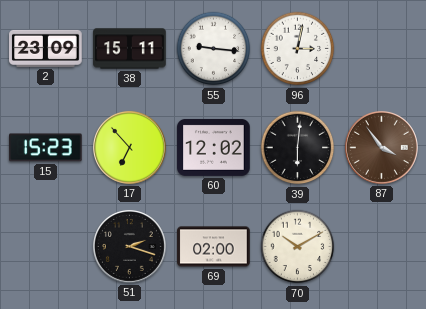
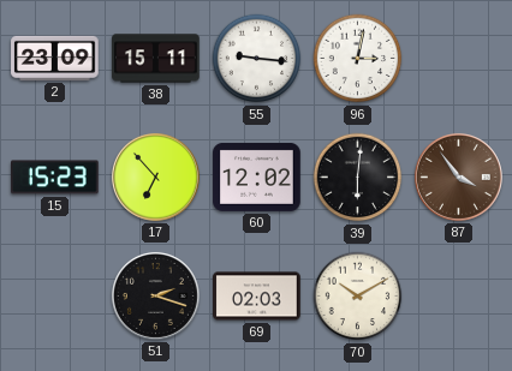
69: 02:00 -> 02:03 (257, 297)
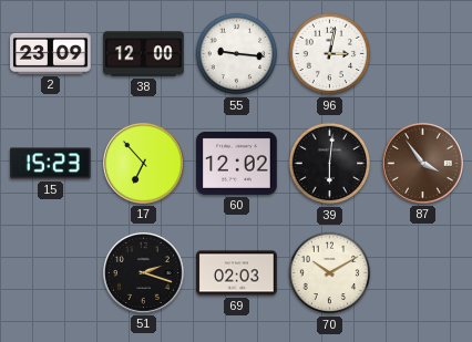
38: 15:11 -> 12:00 (144, 54)
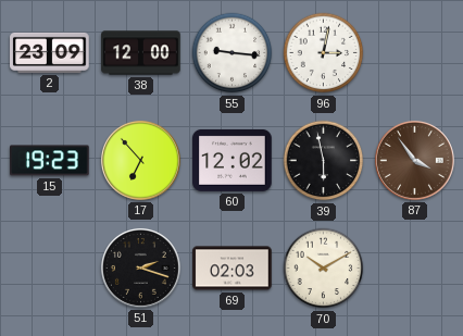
15: 15:23 -> 19:23 (50, 161)
39: 6:01 -> 5:58 (324, 161)
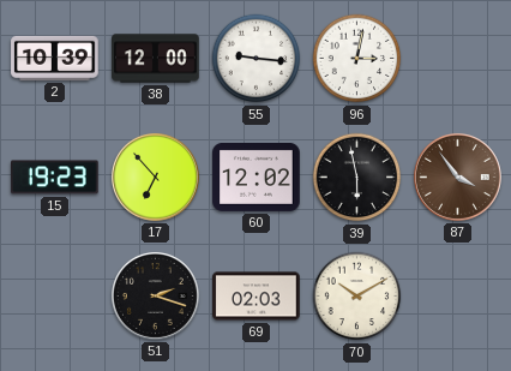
2: 23:09 -> 10:39 (55, 58)
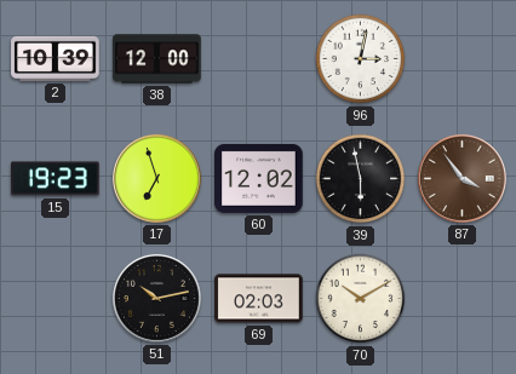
55: 9:16 -> none (257, 59)
17: 6:53 -> 6:57 (156, 178)
51: 2:18 -> 10:13 (156, 298)
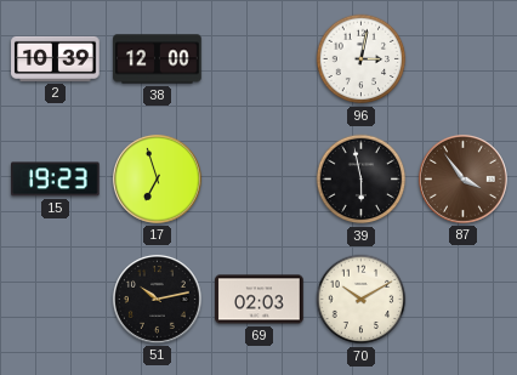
60: 12:02 -> none (259, 178)
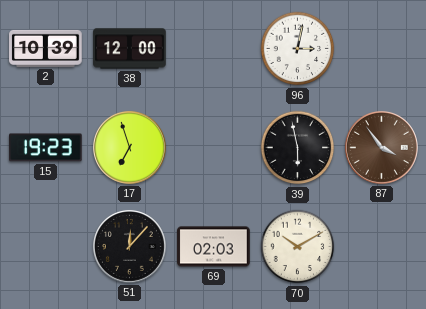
51: 10:13 -> 12:07 (129, 246)
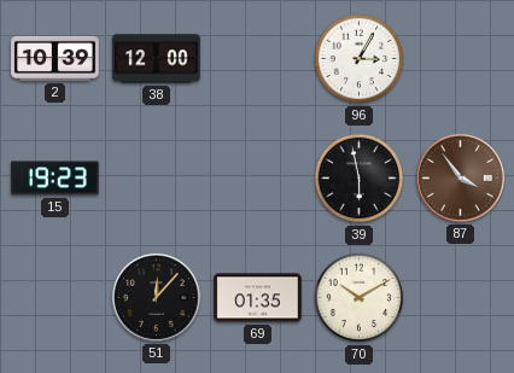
96: 3:02 -> 3:05 (360, 59)
17: 6:57 -> none (129, 147)
69: 02:03 -> 01:35 (258, 298)
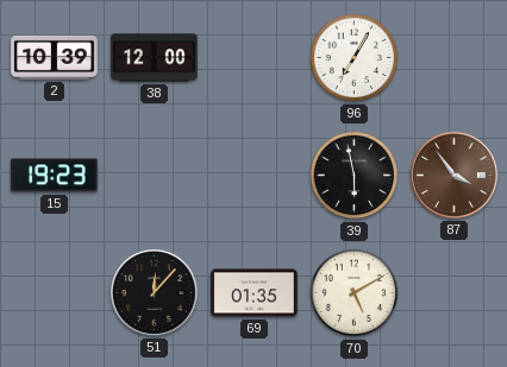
96: 3:05 -> 7:05 (355, 58)
70: 10:10 -> 5:10 (355, 293)
